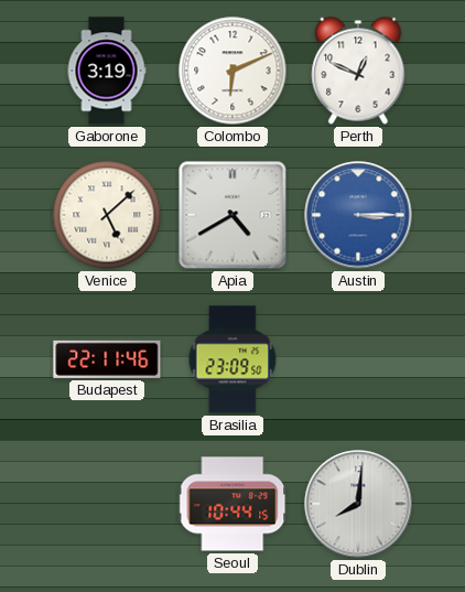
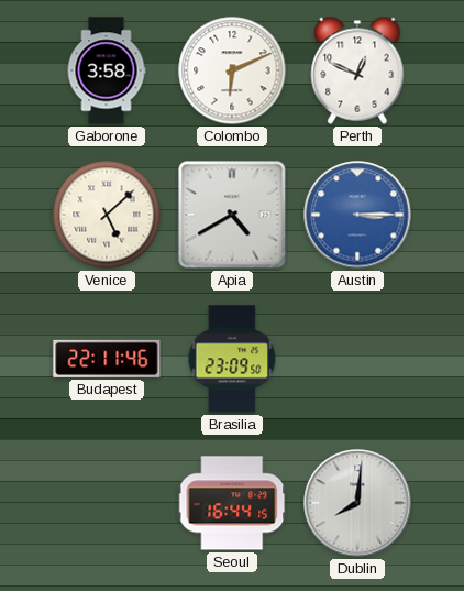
Gaborone: 3:19 -> 3:58 (107, 70)
Seoul: 10:44 -> 16:44 (232, 503)
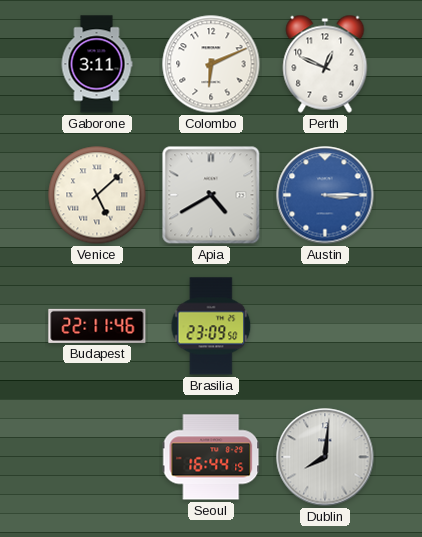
Gaborone: 3:58 -> 3:11 (97, 64)
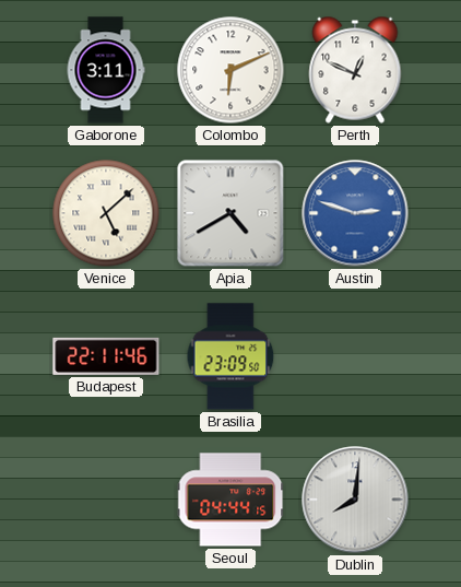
Austin: 3:15 -> 2:48 (355, 213)
Seoul: 16:44 -> 04:44 (230, 500)
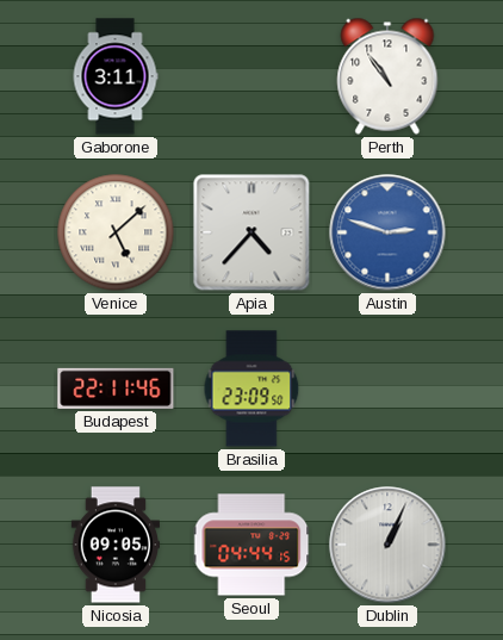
Colombo: 6:11 -> none (230, 70)
Perth: 12:49 -> 10:54 (387, 76)
Apia: 4:40 -> 4:37 (251, 232)
Nicosia: none -> 09:05 (116, 545)
Dublin: 8:01 -> 1:04 (387, 545)
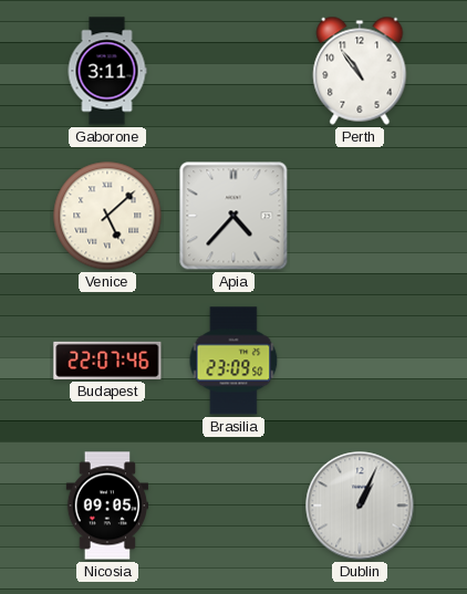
Austin: 2:48 -> none (387, 232)
Budapest: 22:11 -> 22:07 (107, 361)
Seoul: 04:44 -> none (251, 545)
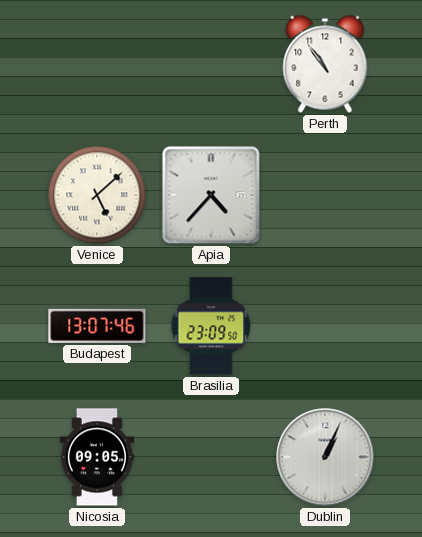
Gaborone: 3:11 -> none (107, 71)
Budapest: 22:07 -> 13:07 (97, 326)
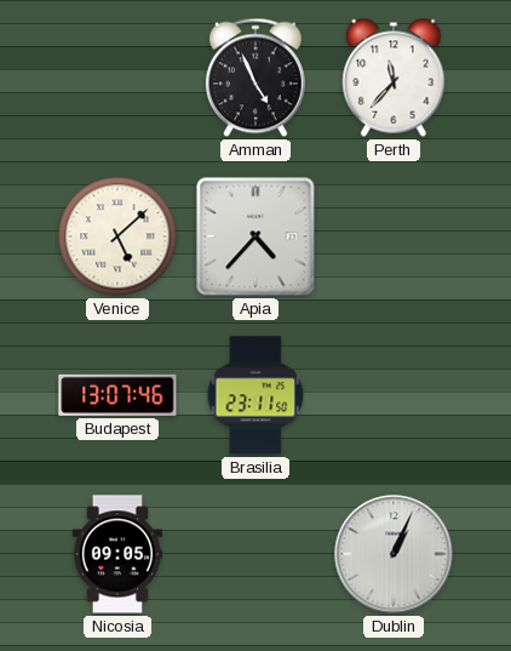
Amman: none -> 4:56 (255, 78)
Perth: 10:54 -> 11:37 (394, 78)
Brasilia: 23:09 -> 23:11 (255, 395)
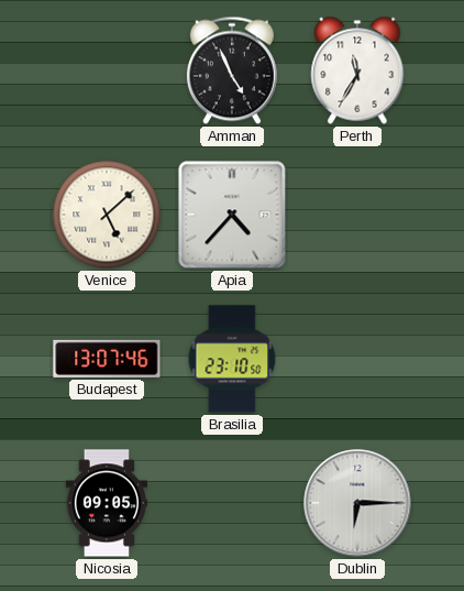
Perth: 11:37 -> 11:35 (357, 70)
Brasilia: 23:11 -> 23:10 (232, 359)
Dublin: 1:04 -> 6:15 (357, 503)
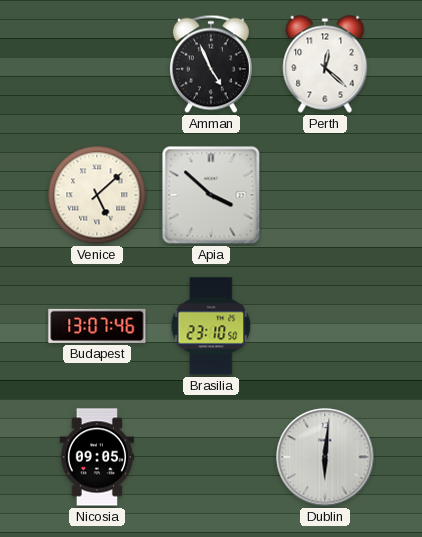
Perth: 11:35 -> 12:22 (325, 64)
Apia: 4:37 -> 3:52 (211, 195)
Dublin: 6:15 -> 6:01 (325, 457)
